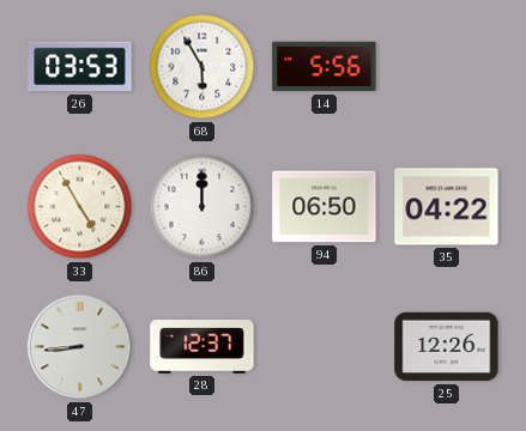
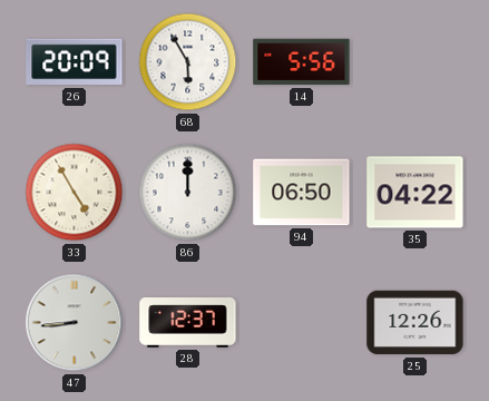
26: 03:53 -> 20:09 (75, 62)
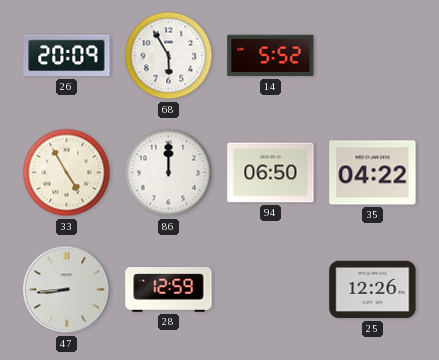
14: 5:56 -> 5:52 (271, 56)
28: 12:37 -> 12:59 (169, 290)
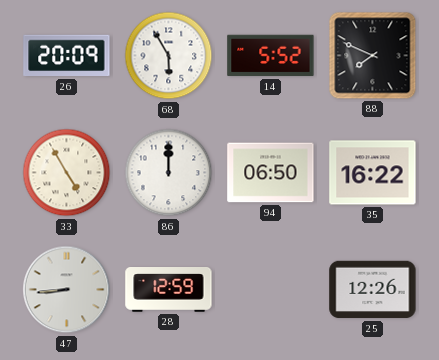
88: none -> 7:49 (373, 56)
35: 04:22 -> 16:22 (373, 173)
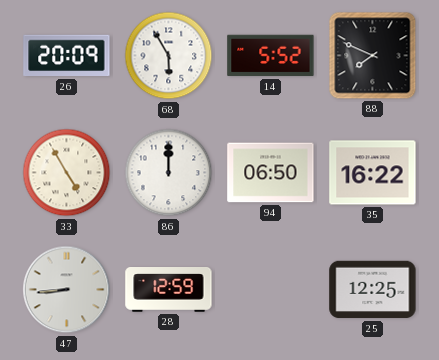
25: 12:26 -> 12:25 (373, 290)
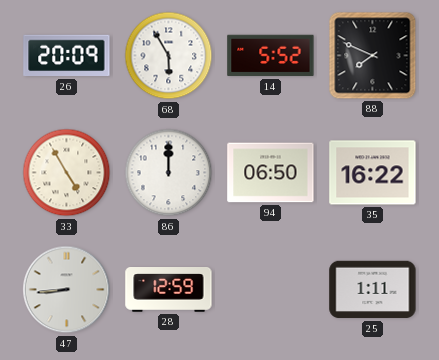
25: 12:25 -> 1:11 (373, 290)
